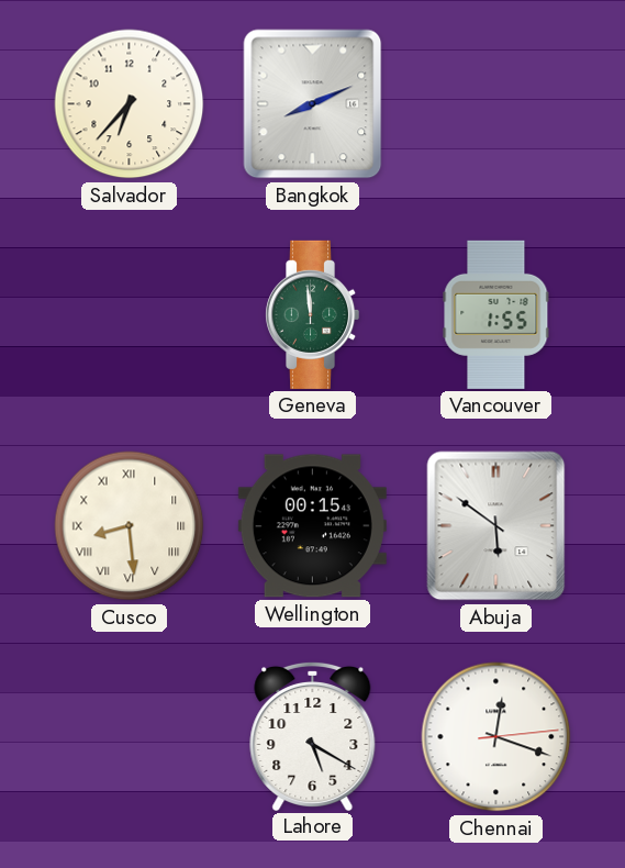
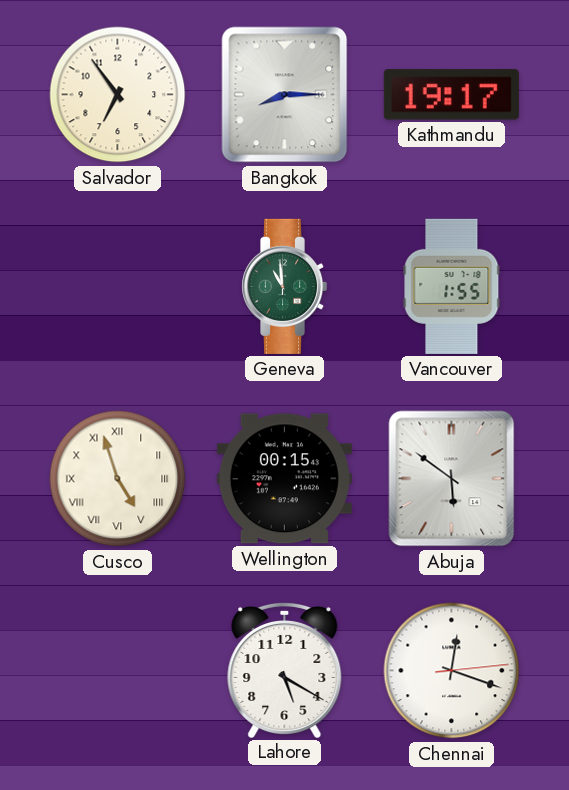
Salvador: 6:37 -> 6:54 (118, 95)
Bangkok: 8:11 -> 8:15 (285, 95)
Kathmandu: none -> 19:17 (451, 95)
Geneva: 11:59 -> 10:59 (285, 286)
Cusco: 8:29 -> 4:57 (118, 479)
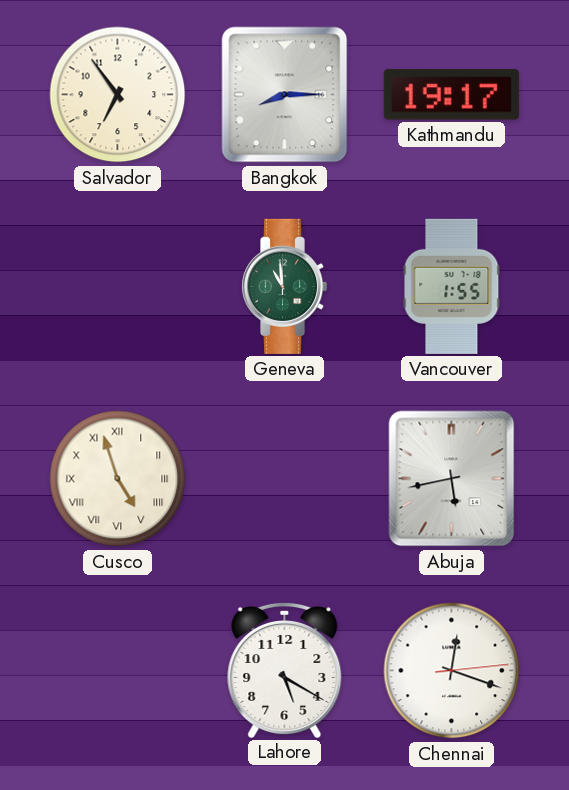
Wellington: 00:15 -> none (284, 479)
Abuja: 5:51 -> 5:43 (452, 479)
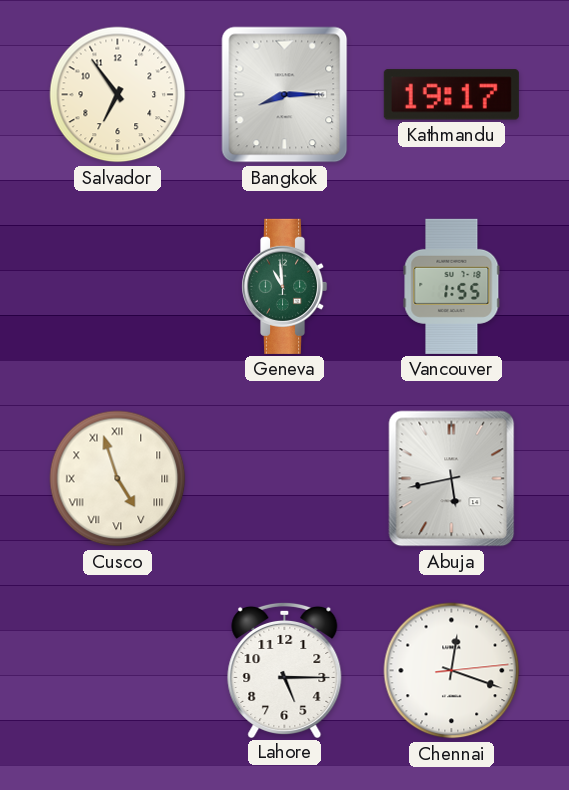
Lahore: 5:20 -> 5:15 (285, 669)
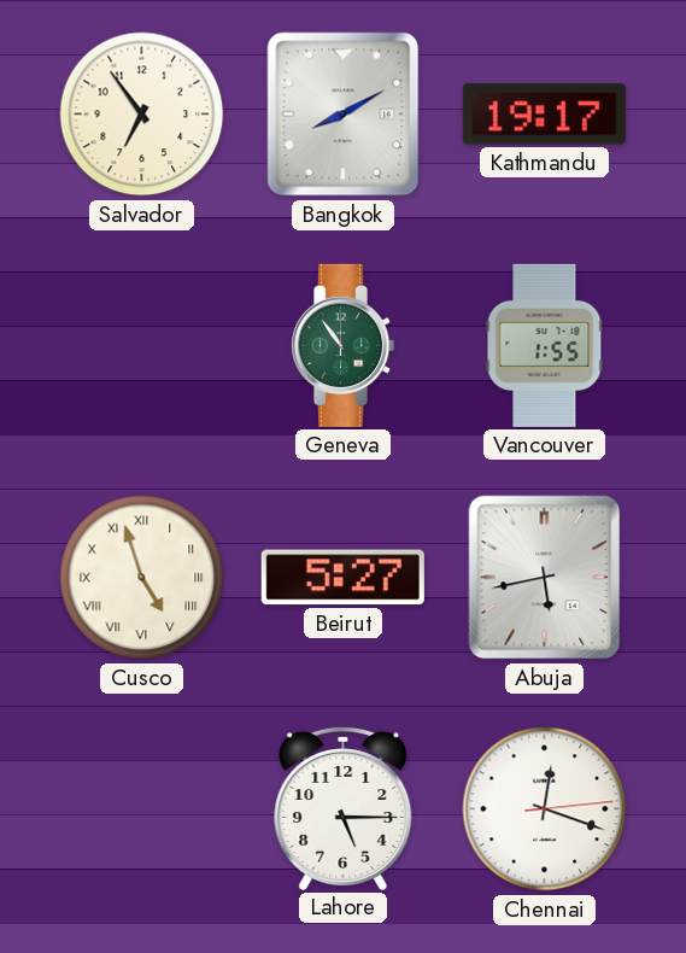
Bangkok: 8:15 -> 8:10 (344, 115)
Geneva: 10:59 -> 10:54 (344, 345)
Beirut: none -> 5:27 (342, 578)
